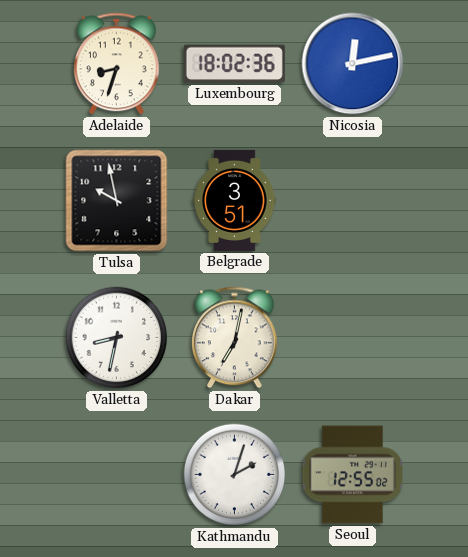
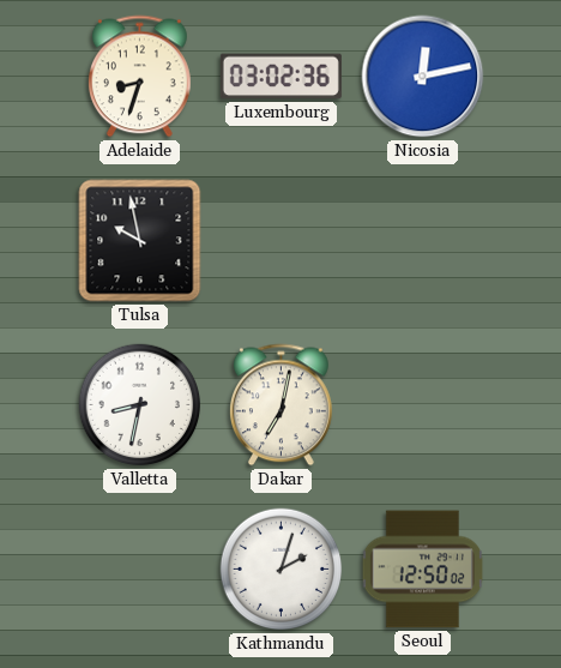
Luxembourg: 18:02 -> 03:02 (280, 77)
Belgrade: 3:51 -> none (235, 200)
Seoul: 12:55 -> 12:50 (422, 570)
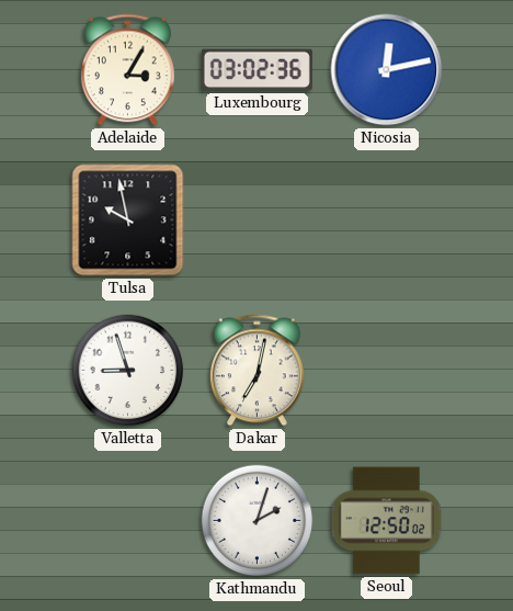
Adelaide: 8:33 -> 3:05 (128, 70)
Valletta: 8:32 -> 8:57 (128, 371)
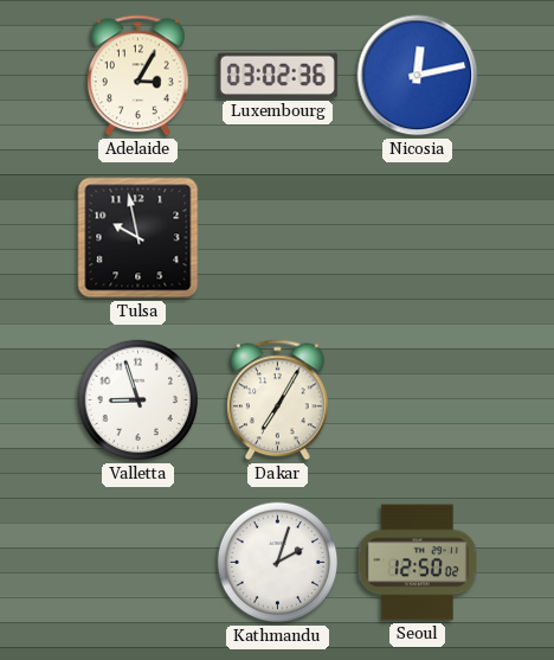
Dakar: 7:02 -> 7:05 (278, 401)
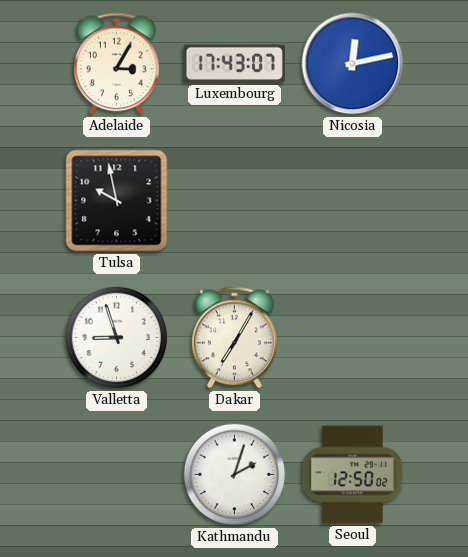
Luxembourg: 03:02 -> 17:43 (234, 64)
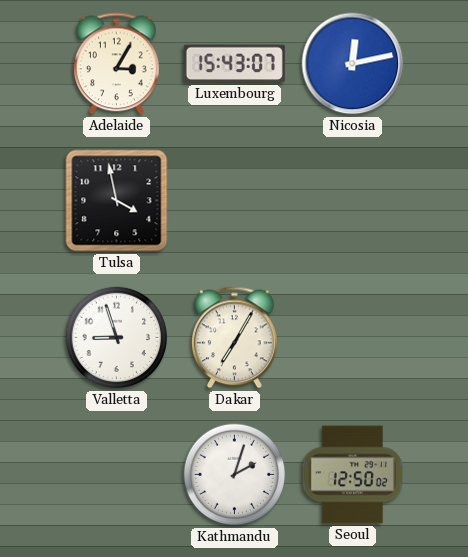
Luxembourg: 17:43 -> 15:43 (234, 64)
Tulsa: 9:58 -> 3:58 (117, 201)
